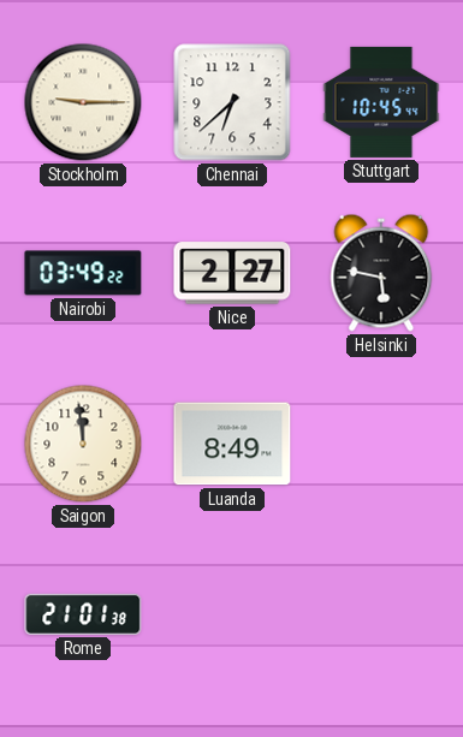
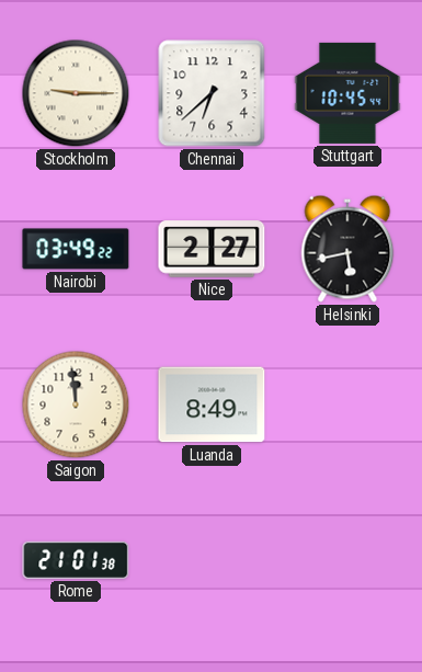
Helsinki: 5:47 -> 5:43 (347, 249)
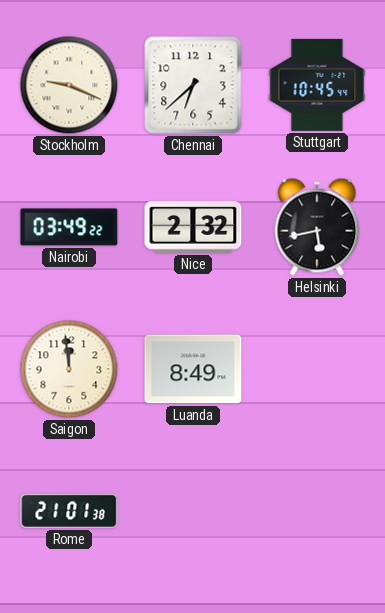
Stockholm: 9:15 -> 9:19 (69, 85)
Nice: 2:27 -> 2:32 (193, 227)
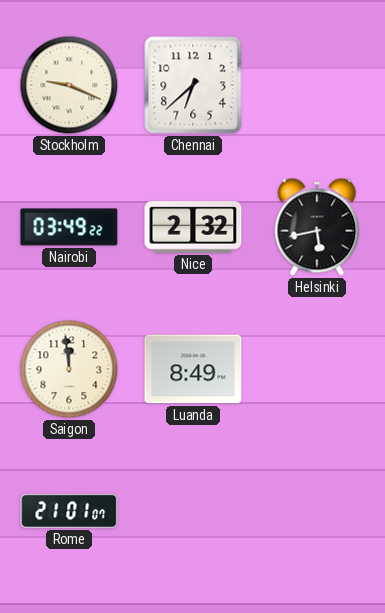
Stuttgart: 10:45 -> none (317, 85)
Rome: 21:01:38 -> 21:01:07 (69, 511)
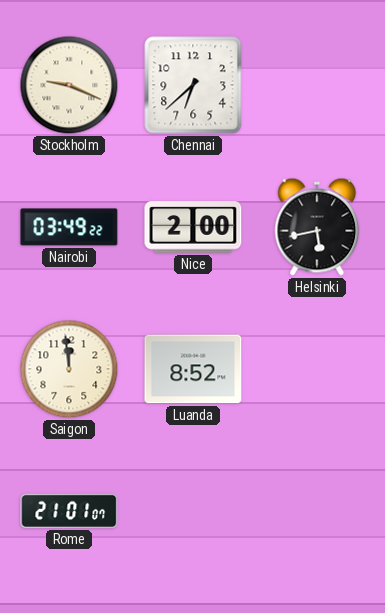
Nice: 2:32 -> 2:00 (193, 227)
Luanda: 8:49 -> 8:52 (193, 369)
